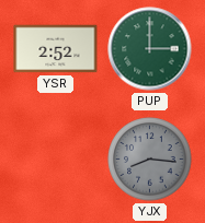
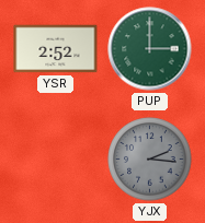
YJX: 8:16 -> 2:16 (150, 160)
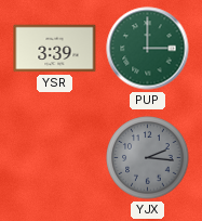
YSR: 2:52 -> 3:39 (55, 49)
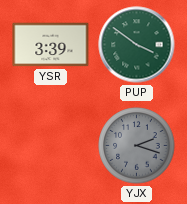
PUP: 3:00 -> 3:51 (137, 45)
YJX: 2:16 -> 2:18 (137, 146)
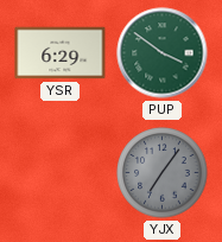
YSR: 3:39 -> 6:29 (61, 53)
YJX: 2:18 -> 7:06 (163, 173)
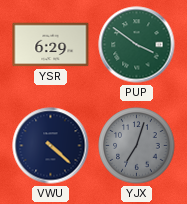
VWU: none -> 4:22 (51, 146)
YJX: 7:06 -> 7:03 (137, 146)
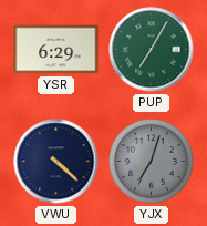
PUP: 3:51 -> 7:05 (152, 50)
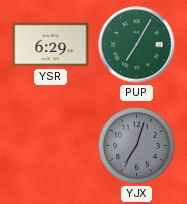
VWU: 4:22 -> none (56, 162)
